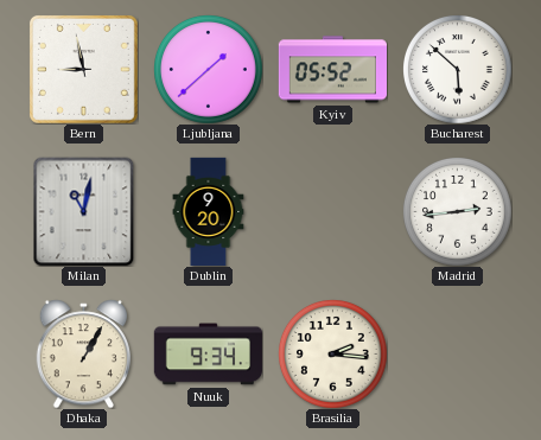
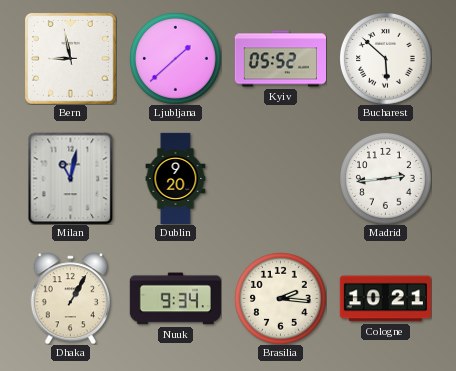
Cologne: none -> 10:21 (385, 299)
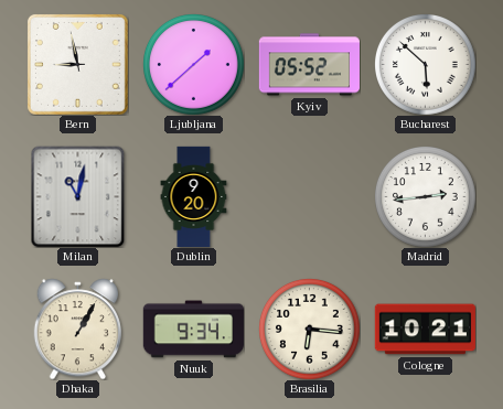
Brasilia: 2:16 -> 6:16 (310, 330)
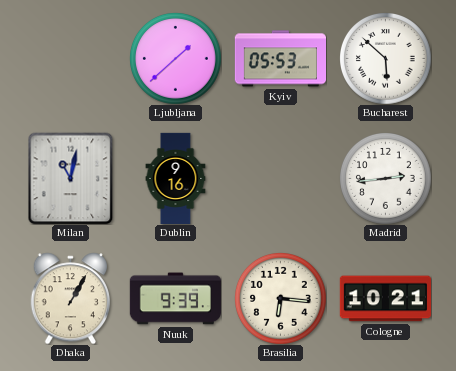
Bern: 8:58 -> none (77, 64)
Kyiv: 05:52 -> 05:53 (280, 59)
Dublin: 9:20 -> 9:16 (176, 178)
Nuuk: 9:34 -> 9:39 (175, 299)
